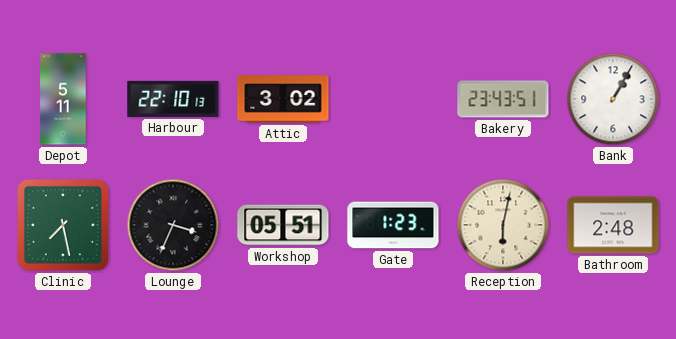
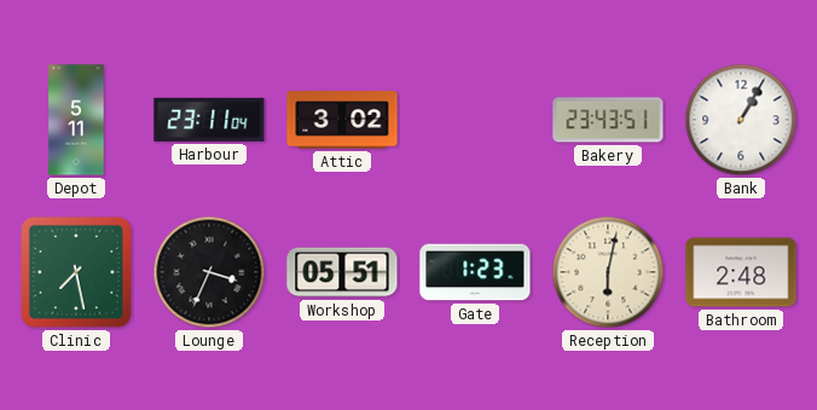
Harbour: 22:10 -> 23:11 (209, 120)
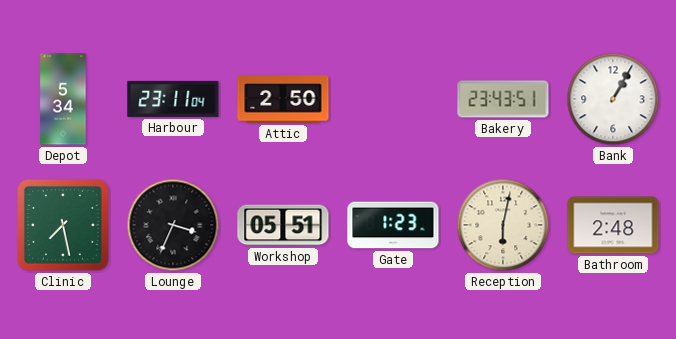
Depot: 5:11 -> 5:34 (63, 99)
Attic: 3:02 -> 2:50 (283, 99)
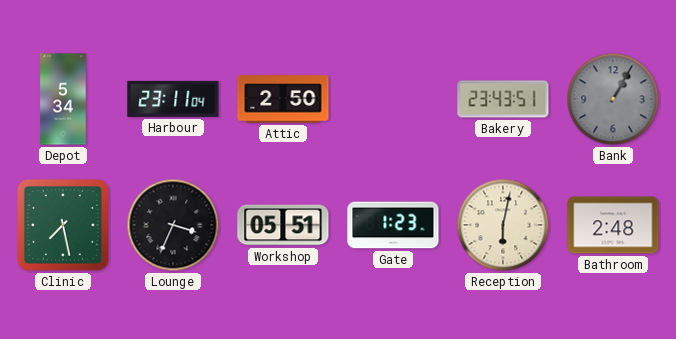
Bank dial: white -> grey (613, 99)
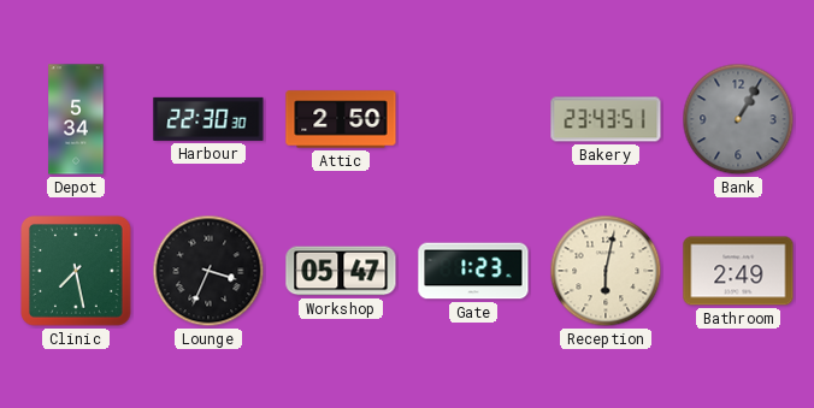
Harbour: 23:11 -> 22:30 (208, 119)
Workshop: 05:51 -> 05:47 (341, 271)
Bathroom: 2:48 -> 2:49 (738, 271)
